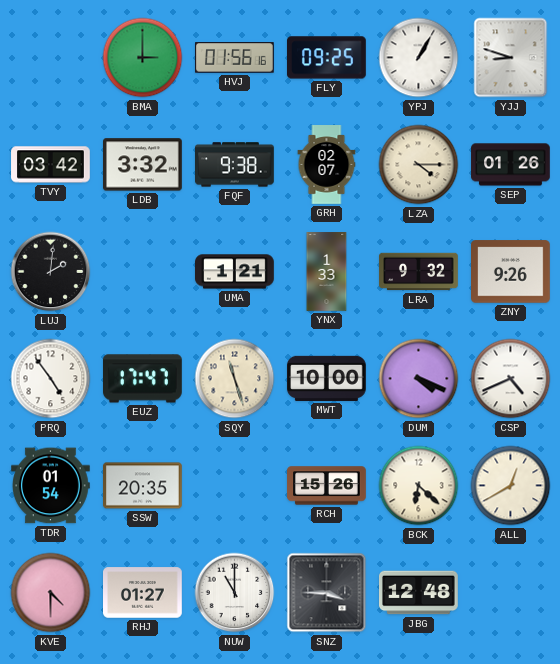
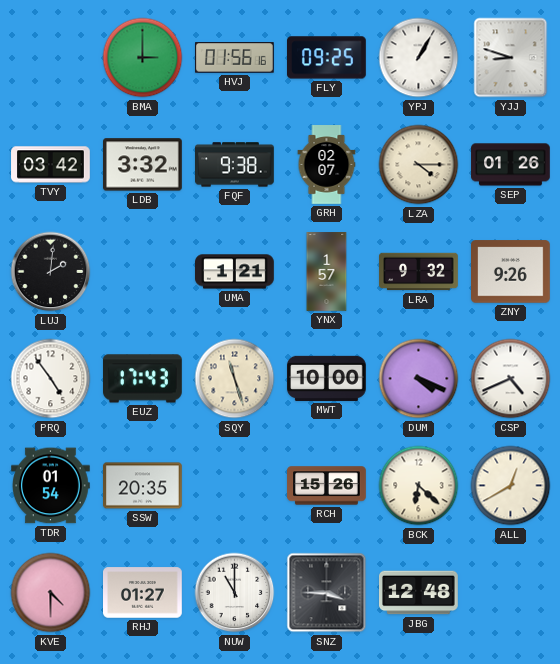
YNX: 1:33 -> 1:57 (327, 272)
EUZ: 17:47 -> 17:43 (143, 379)
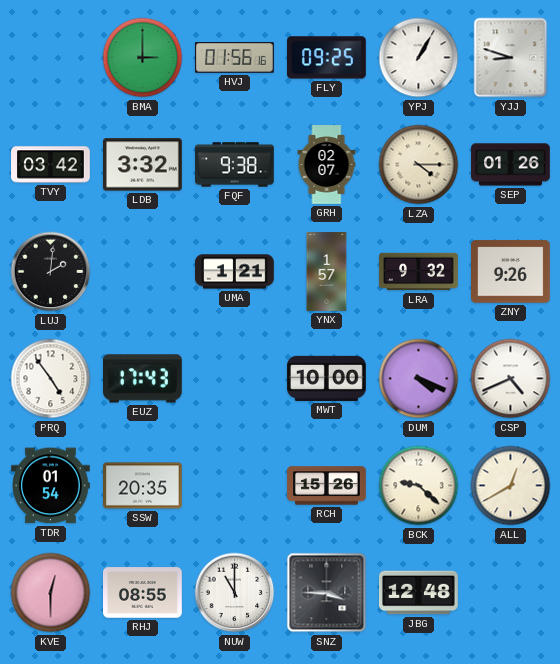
SQY: 11:27 -> none (235, 379)
BCK: 6:22 -> 9:22 (419, 486)
KVE: 4:30 -> 12:30 (51, 593)
RHJ: 01:27 -> 08:55 (143, 593)
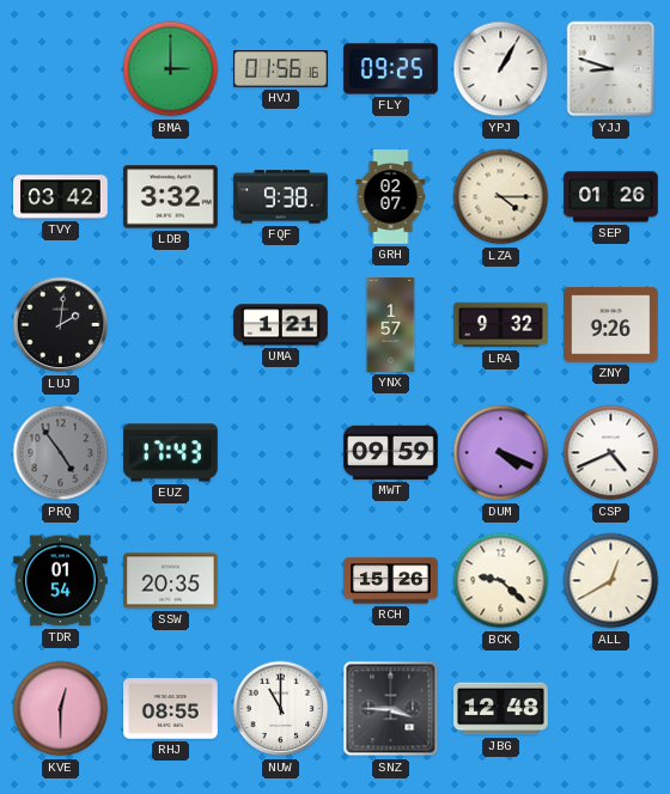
PRQ dial: white -> grey (61, 453)
MWT: 10:00 -> 09:59 (391, 452)
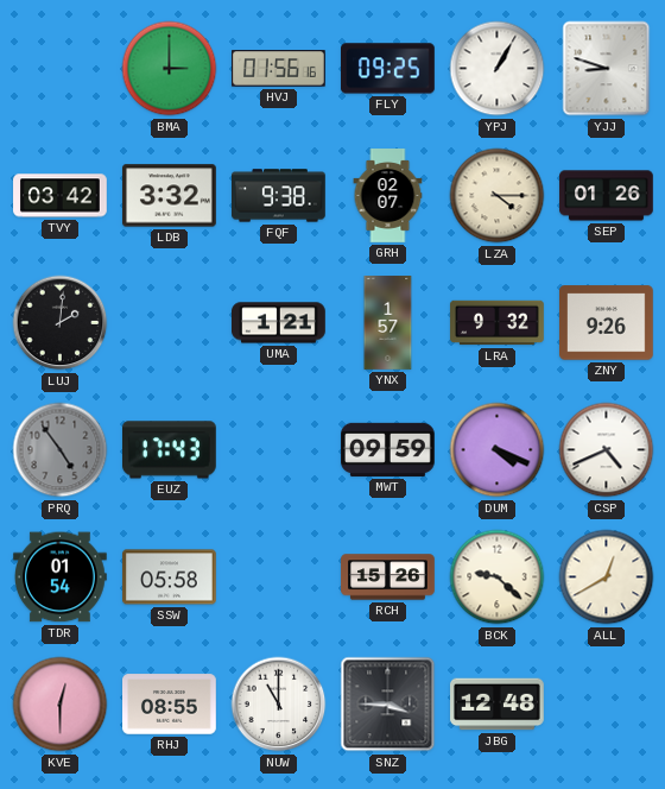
SSW: 20:35 -> 05:58 (170, 577)
